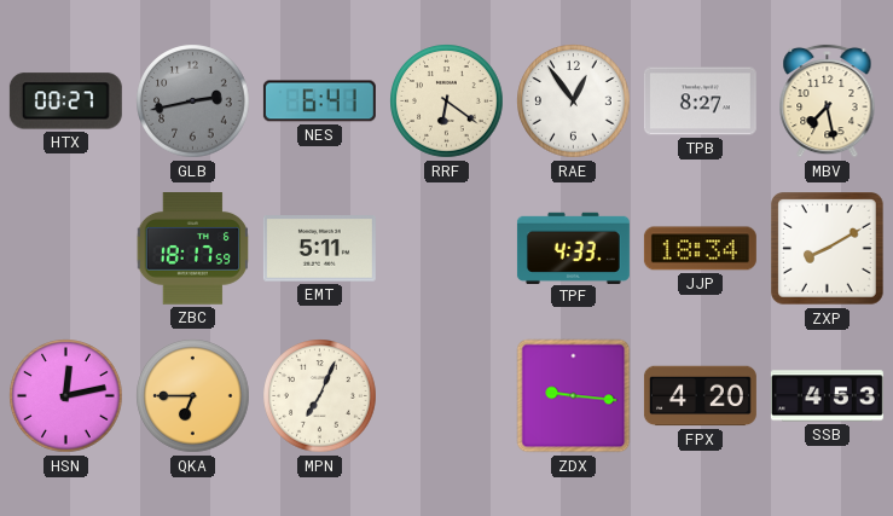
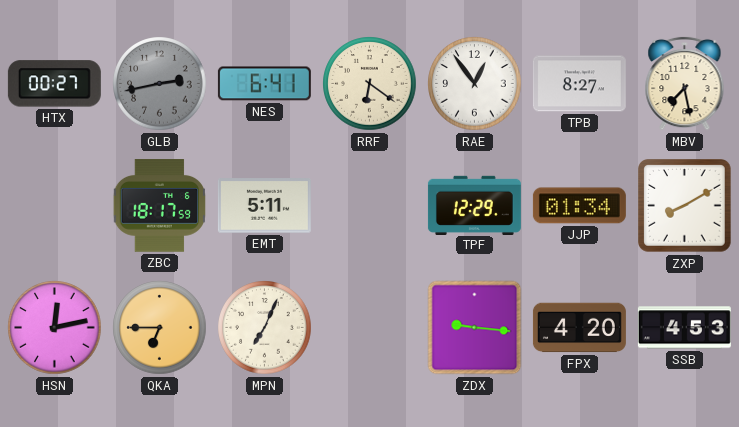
TPF: 4:33 -> 12:29 (474, 205)
JJP: 18:34 -> 01:34 (579, 206)
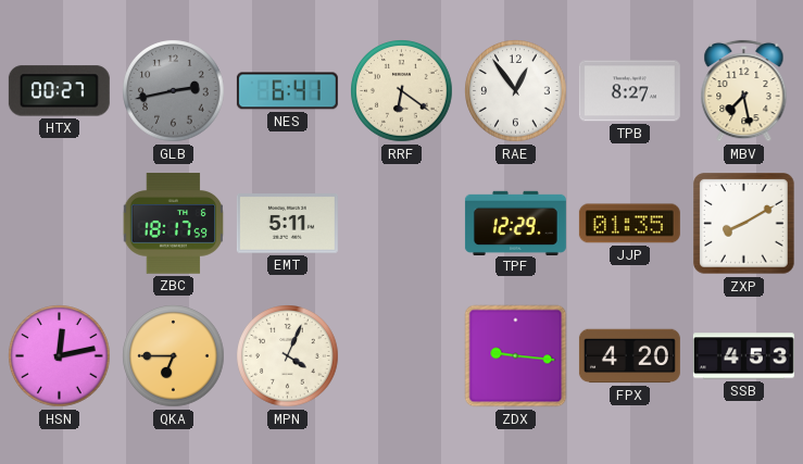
JJP: 01:34 -> 01:35 (629, 224)
MPN: 7:04 -> 4:04 (288, 356)
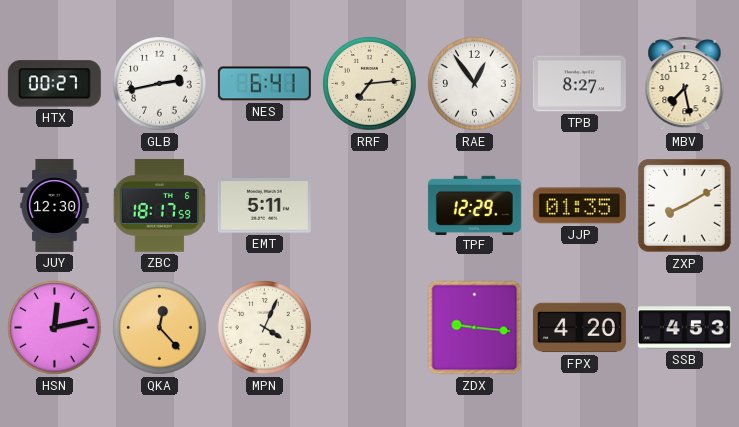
GLB dial: grey -> white (160, 84)
RRF: 6:21 -> 7:14 (370, 84)
JUY: none -> 12:30 (55, 205)
QKA: 6:45 -> 12:23 (160, 328)
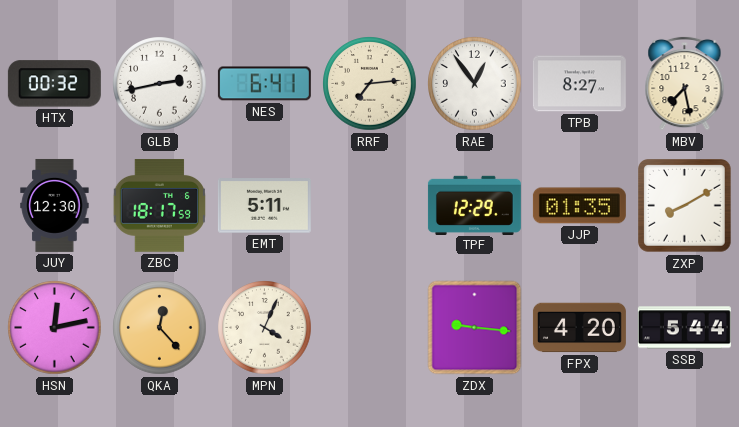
HTX: 00:27 -> 00:32 (54, 84)
SSB: 4:53 -> 5:44 (684, 328)
